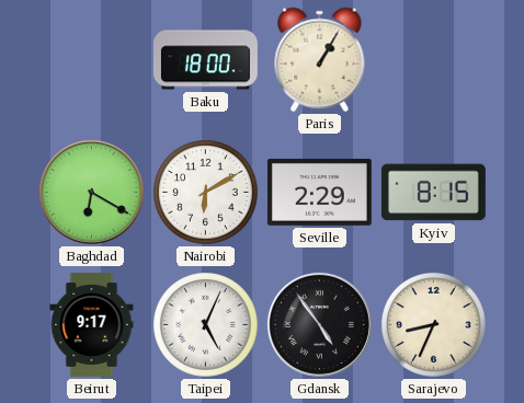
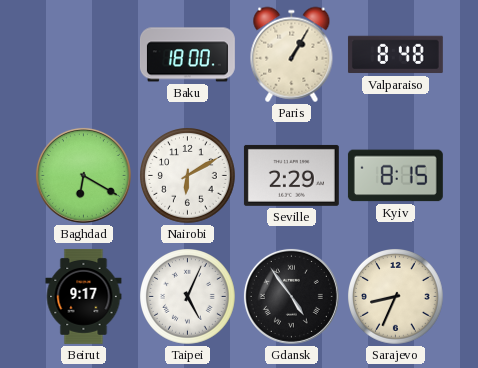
Valparaiso: none -> 8:48 (395, 55)
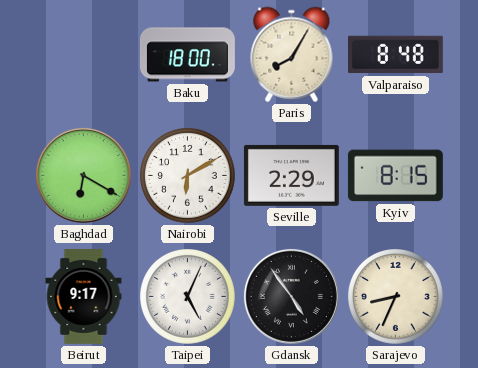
Paris: 1:05 -> 8:05 (292, 55)
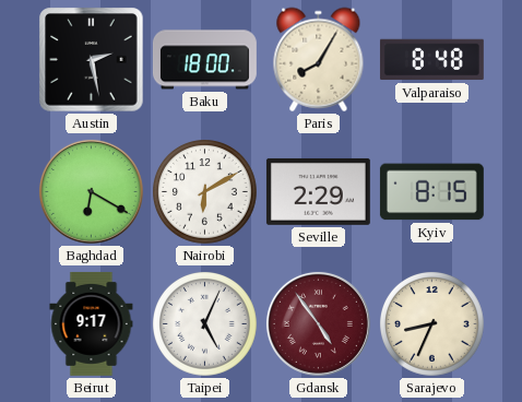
Austin: none -> 2:28 (92, 60)
Gdansk dial: black -> burgundy (318, 323)
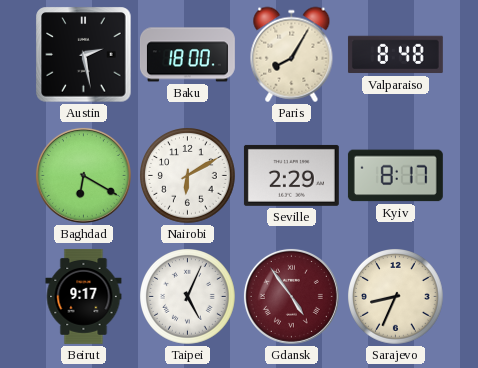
Kyiv: 8:15 -> 8:17 (395, 176)
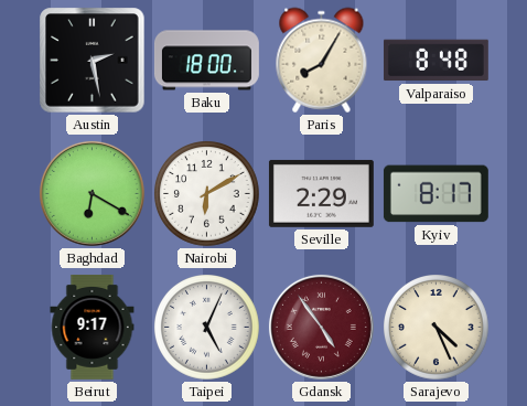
Sarajevo: 8:34 -> 4:26 (437, 328)
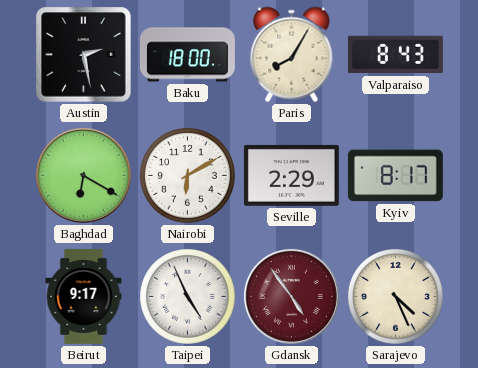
Valparaiso: 8:48 -> 8:43 (395, 55)
Taipei: 5:04 -> 4:56 (188, 297)
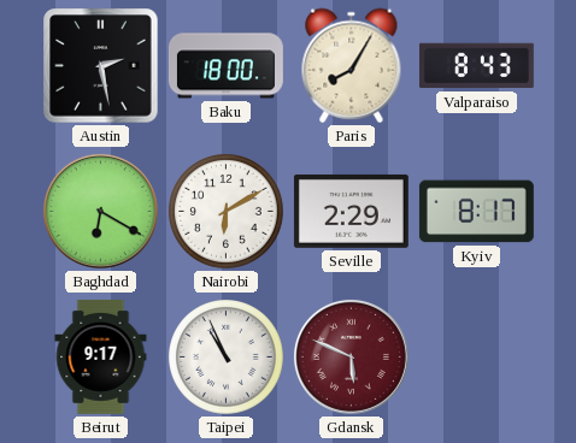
Taipei: 4:56 -> 10:56 (227, 358)
Gdansk: 4:54 -> 5:49 (351, 356)
Sarajevo: 4:26 -> none (396, 297)
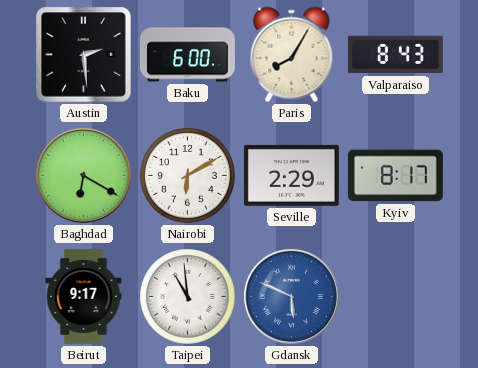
Austin: 2:28 -> 2:29 (84, 55)
Baku: 18:00 -> 6:00 (187, 55)
Taipei: 10:56 -> 10:59 (188, 297)
Gdansk dial: burgundy -> blue (291, 296)
